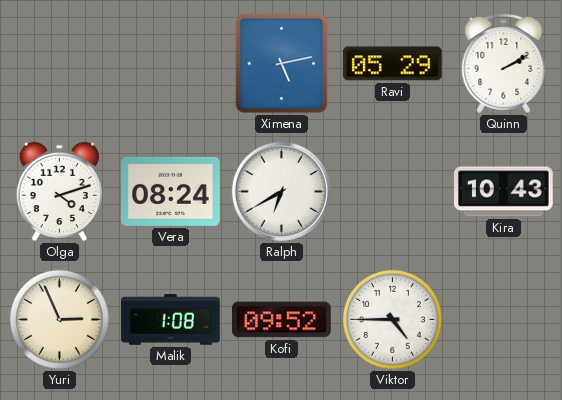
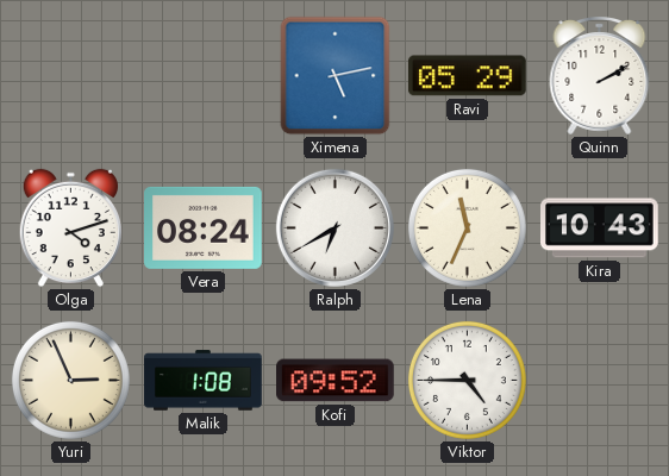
Lena: none -> 11:34 (467, 227)
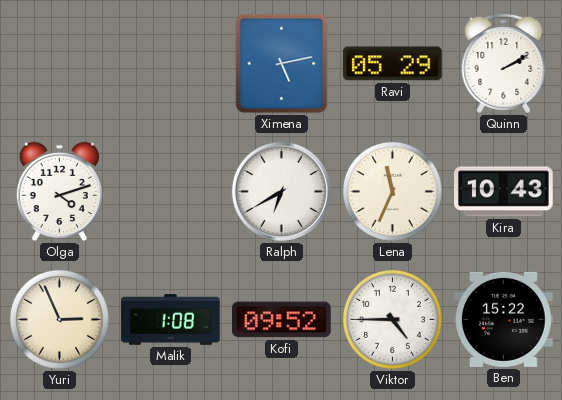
Vera: 08:24 -> none (204, 227)
Ben: none -> 15:22 (504, 319)
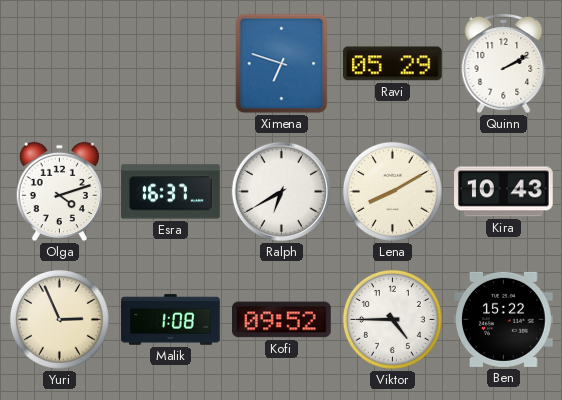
Ximena: 5:13 -> 6:48 (282, 64)
Esra: none -> 16:37 (171, 192)
Lena: 11:34 -> 8:10 (392, 191)
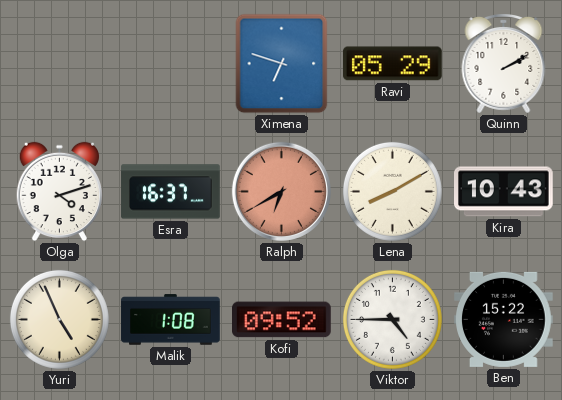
Ralph dial: white -> salmon (281, 191)
Yuri: 2:56 -> 4:56 (59, 319)
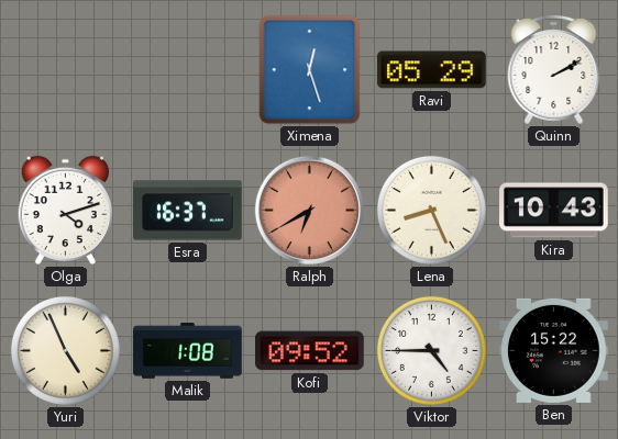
Ximena: 6:48 -> 12:27 (310, 70)
Lena: 8:10 -> 8:26 (431, 210)
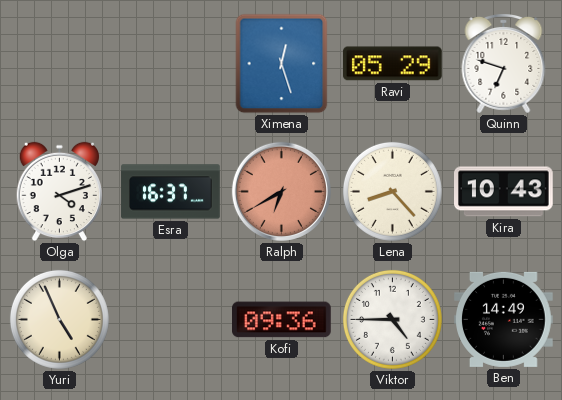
Quinn: 2:10 -> 6:48 (504, 64)
Lena: 8:26 -> 8:23 (392, 191)
Malik: 1:08 -> none (188, 351)
Kofi: 09:52 -> 09:36 (282, 320)
Ben: 15:22 -> 14:49 (504, 319)
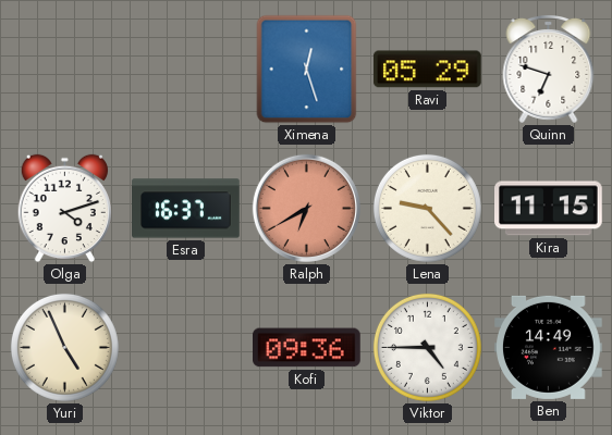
Lena: 8:23 -> 9:23 (427, 208)
Kira: 10:43 -> 11:15 (549, 209)
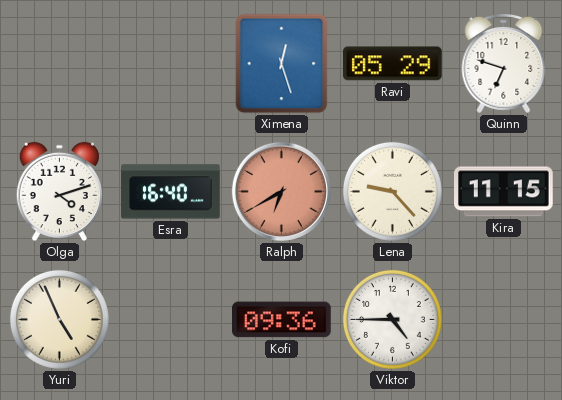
Esra: 16:37 -> 16:40 (171, 192)
Ben: 14:49 -> none (549, 347)
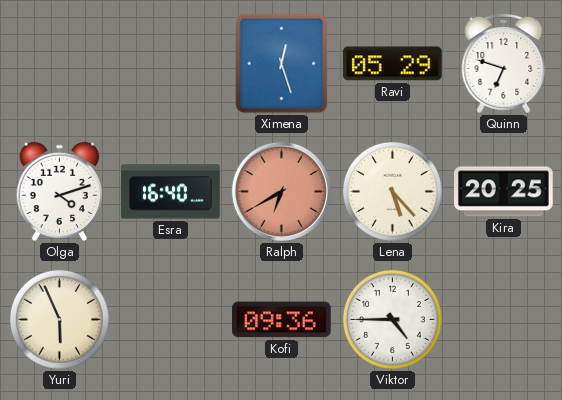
Lena: 9:23 -> 5:23 (392, 191)
Kira: 11:15 -> 20:25 (504, 192)
Yuri: 4:56 -> 5:56 (59, 319)
